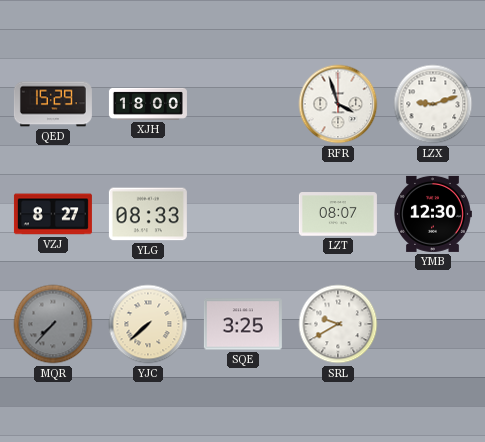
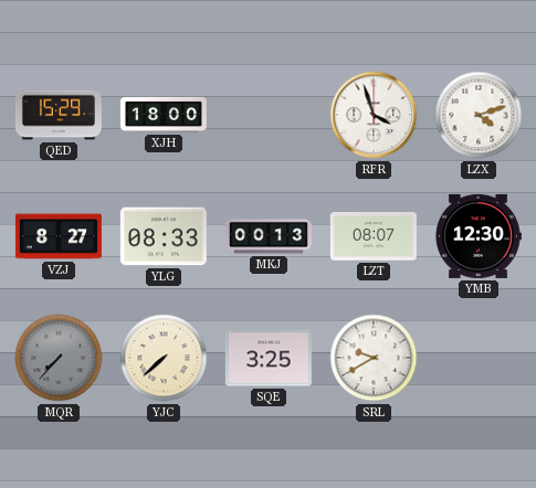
LZX: 9:12 -> 4:12 (479, 115)
MKJ: none -> 00:13 (269, 236)
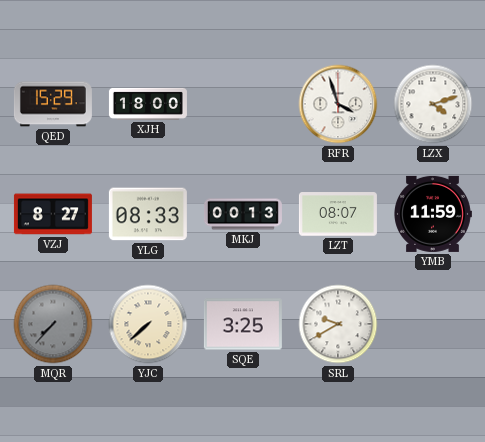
YMB: 12:30 -> 11:59 (433, 214)
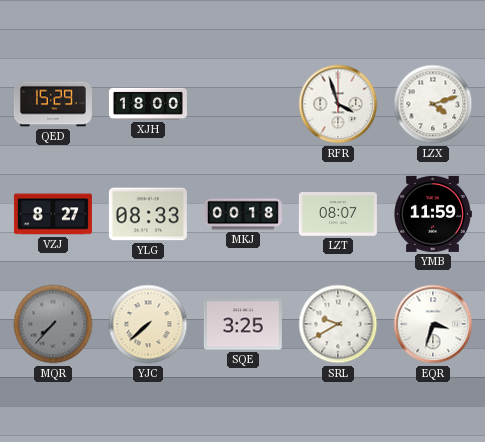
MKJ: 00:13 -> 00:18 (243, 214)
EQR: none -> 3:33 (433, 324)
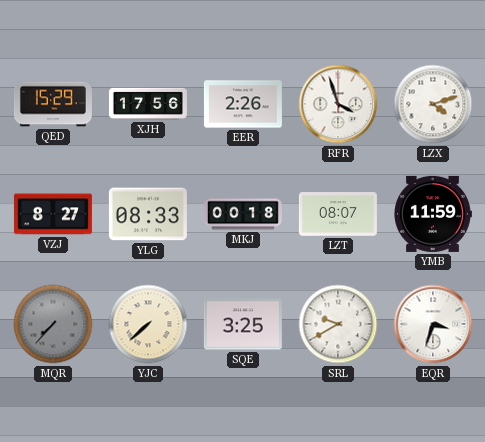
XJH: 18:00 -> 17:56 (148, 104)
EER: none -> 2:26 (243, 104)
